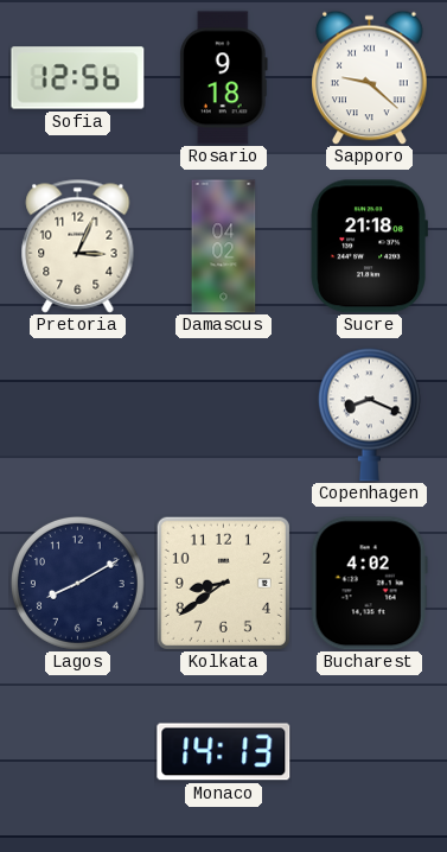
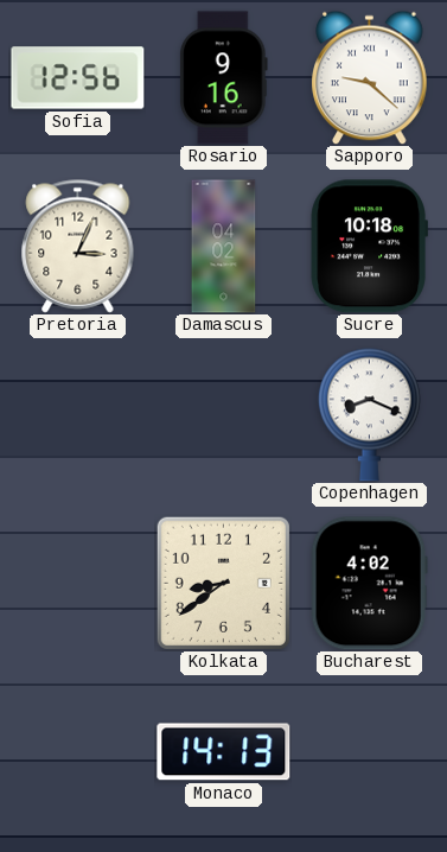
Rosario: 9:18 -> 9:16 (224, 78)
Sucre: 21:18 -> 10:18 (369, 247)
Lagos: 8:10 -> none (77, 583)
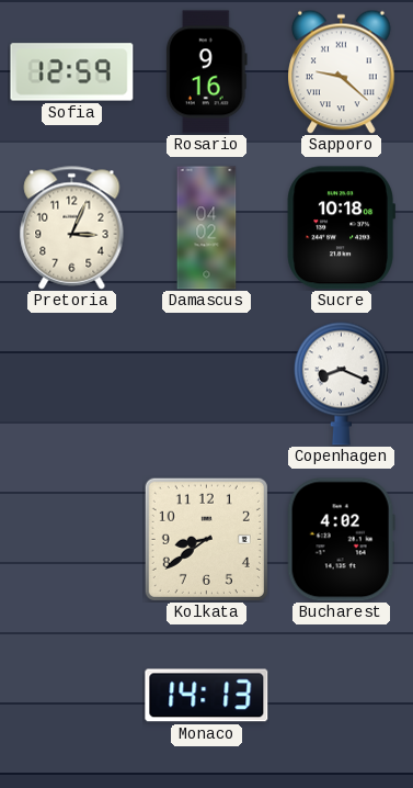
Sofia: 12:56 -> 12:59 (72, 72)
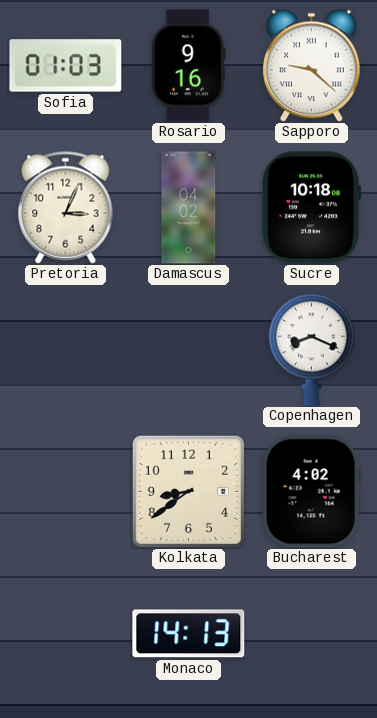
Sofia: 12:59 -> 01:03 (66, 66)
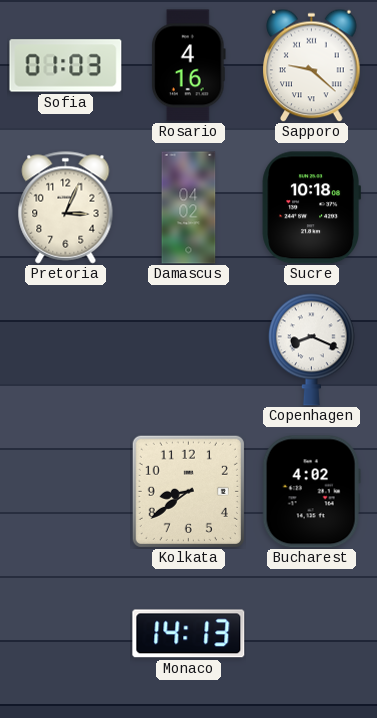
Rosario: 9:16 -> 4:16 (189, 66)
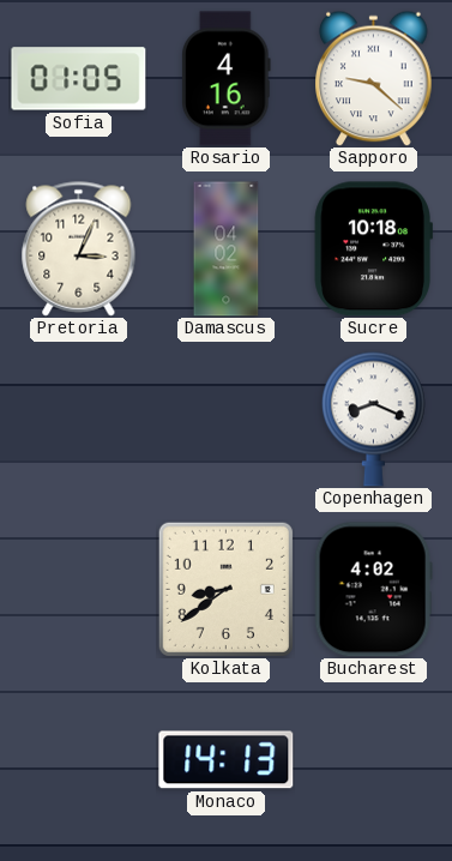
Sofia: 01:03 -> 01:05 (79, 79)
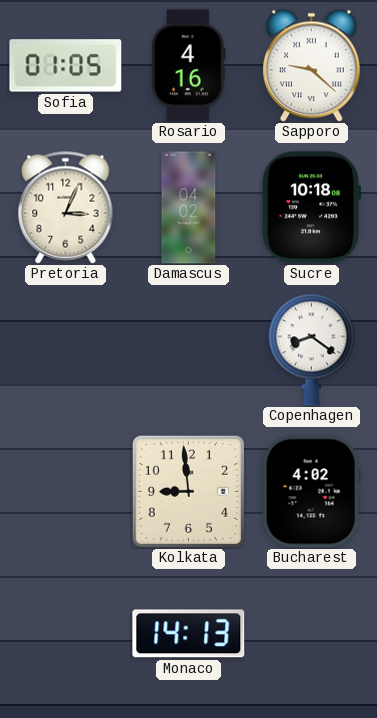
Copenhagen: 8:19 -> 8:21 (311, 349)
Kolkata: 8:39 -> 8:59 (188, 491)
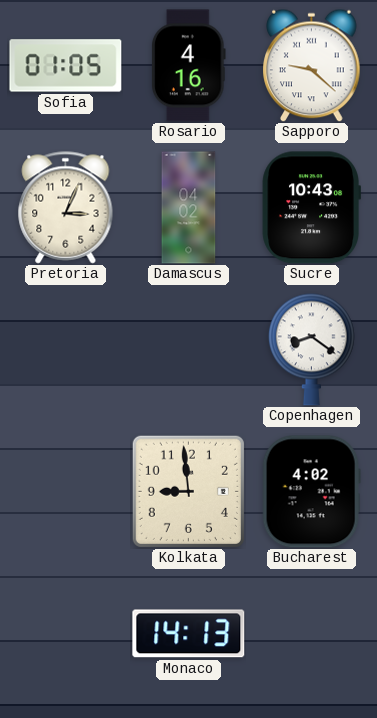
Sucre: 10:18 -> 10:43 (311, 208)
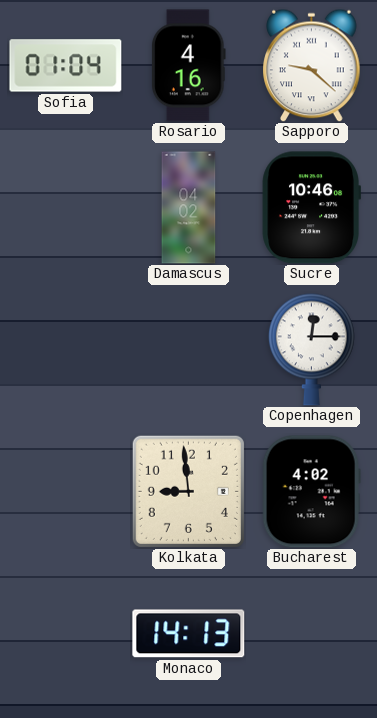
Sofia: 01:05 -> 01:04 (66, 66)
Pretoria: 3:04 -> none (66, 208)
Sucre: 10:43 -> 10:46 (311, 208)
Copenhagen: 8:21 -> 12:15 (311, 349)
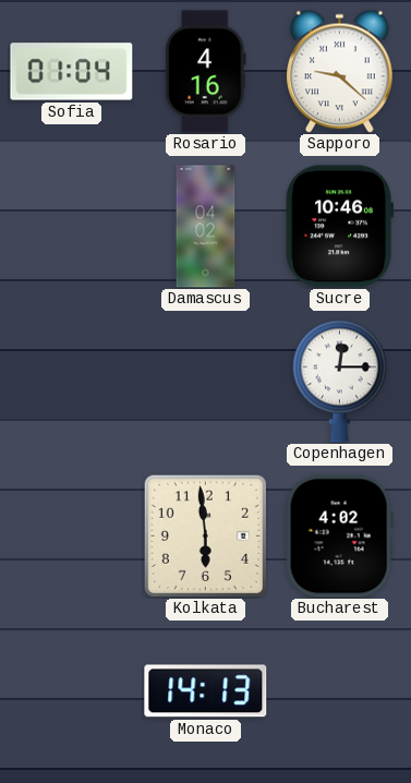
Kolkata: 8:59 -> 5:59 (205, 535)
